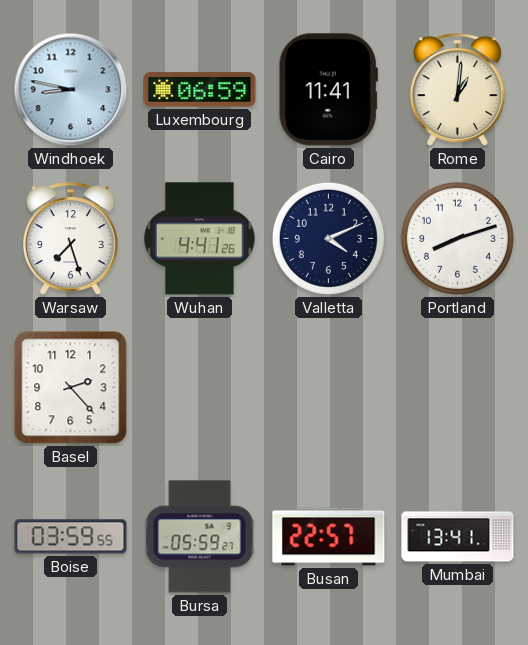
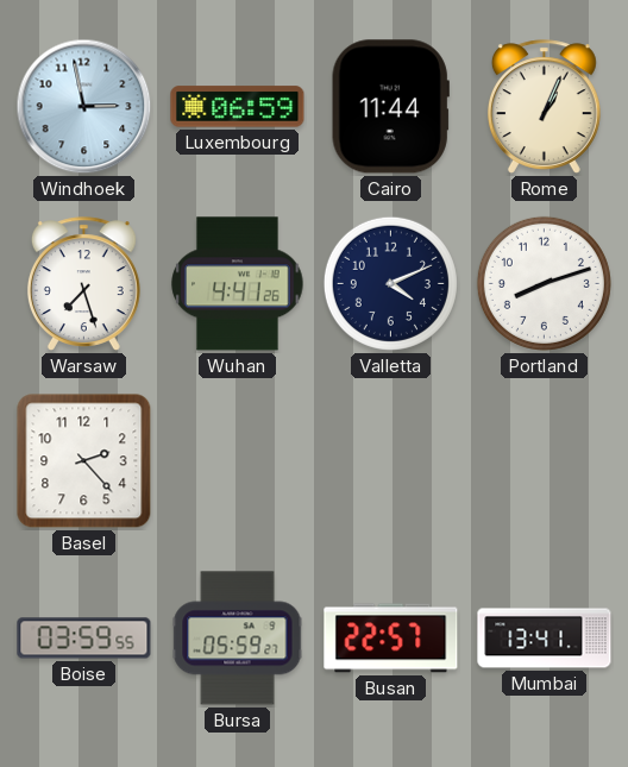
Windhoek: 8:47 -> 2:58 (84, 107)
Cairo: 11:41 -> 11:44 (390, 107)
Rome: 1:01 -> 1:04 (544, 107)
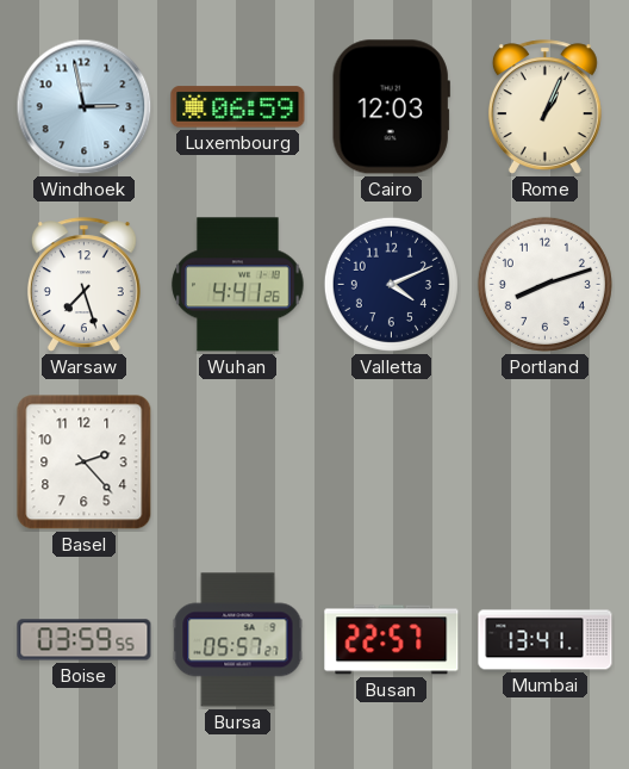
Cairo: 11:44 -> 12:03 (391, 107)
Bursa: 05:59 -> 05:57 (238, 640)
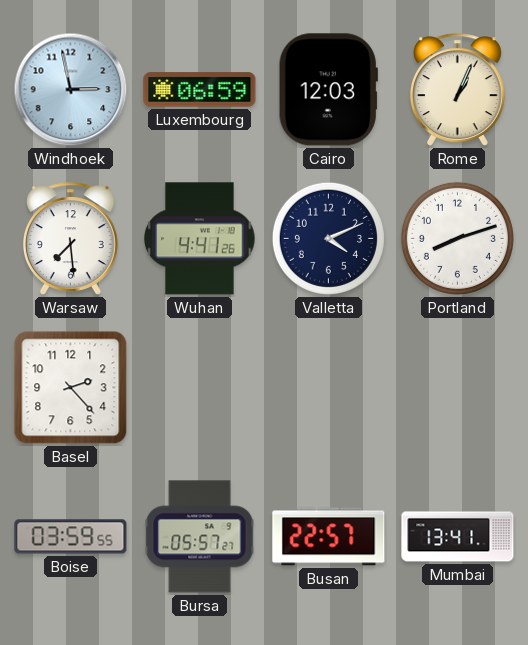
Warsaw: 7:27 -> 7:29 (70, 239)
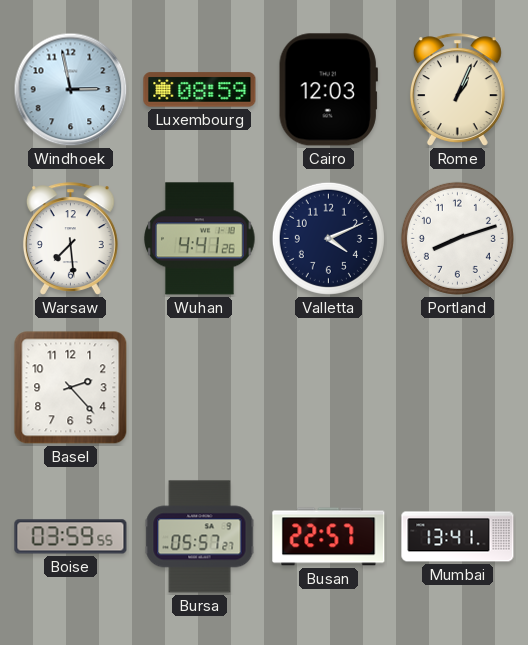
Luxembourg: 06:59 -> 08:59 (200, 90)
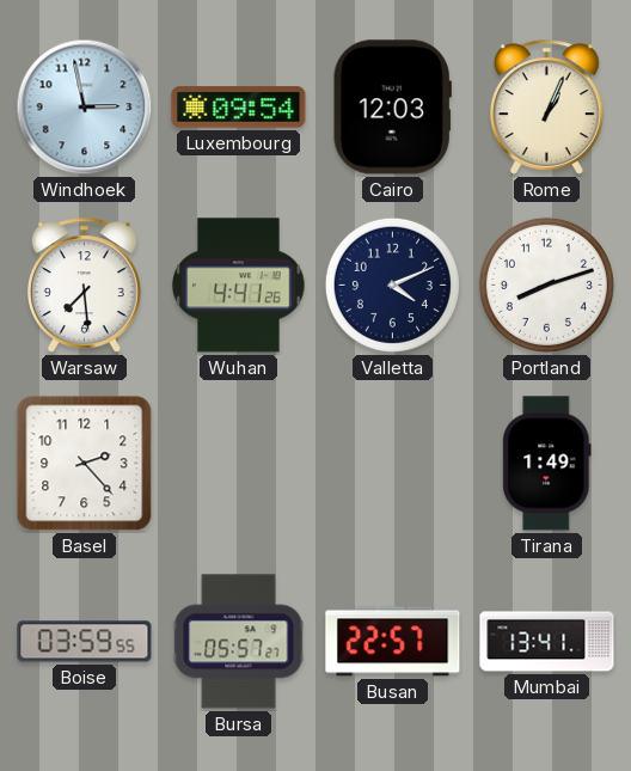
Luxembourg: 08:59 -> 09:54 (239, 108)
Tirana: none -> 1:49 (547, 464)
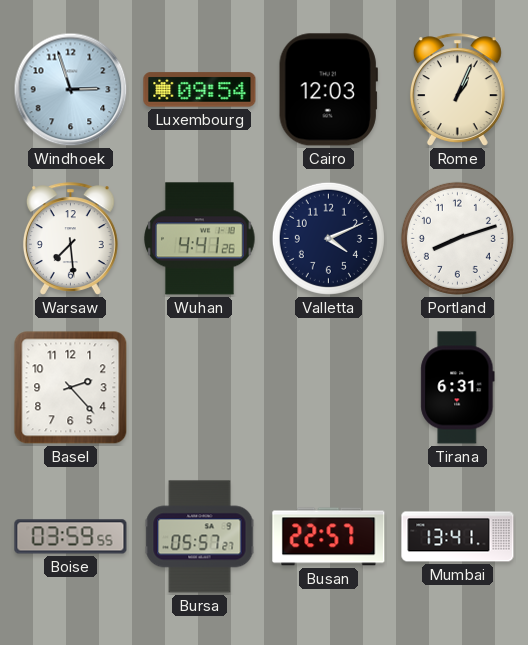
Windhoek: 2:58 -> 2:57 (71, 90)
Tirana: 1:49 -> 6:31 (458, 388)
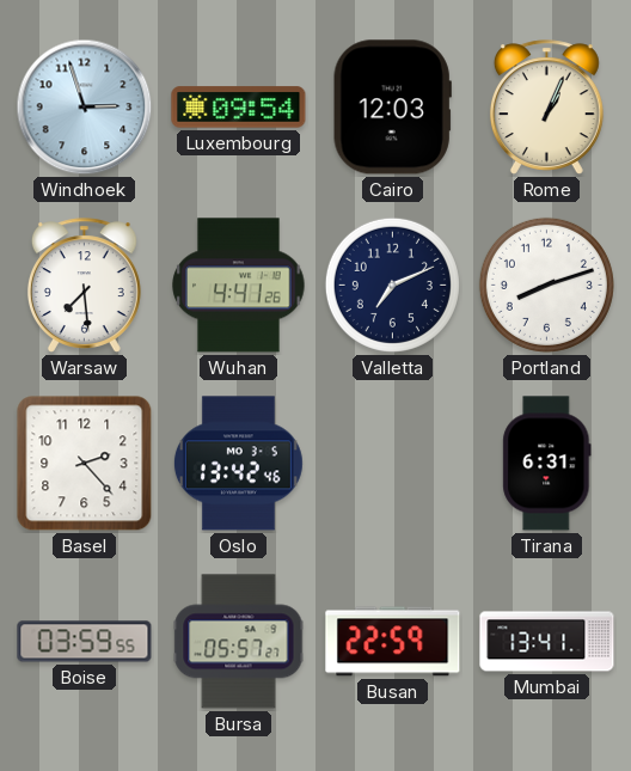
Valletta: 4:11 -> 7:11 (392, 284)
Oslo: none -> 13:42 (238, 464)
Busan: 22:57 -> 22:59 (393, 642)
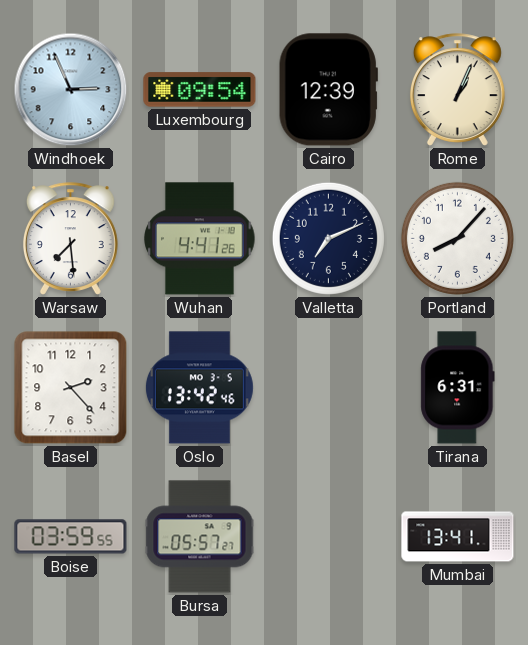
Windhoek: 2:57 -> 2:56 (71, 90)
Cairo: 12:03 -> 12:39 (328, 90)
Portland: 8:12 -> 8:07 (457, 238)
Busan: 22:59 -> none (393, 642)
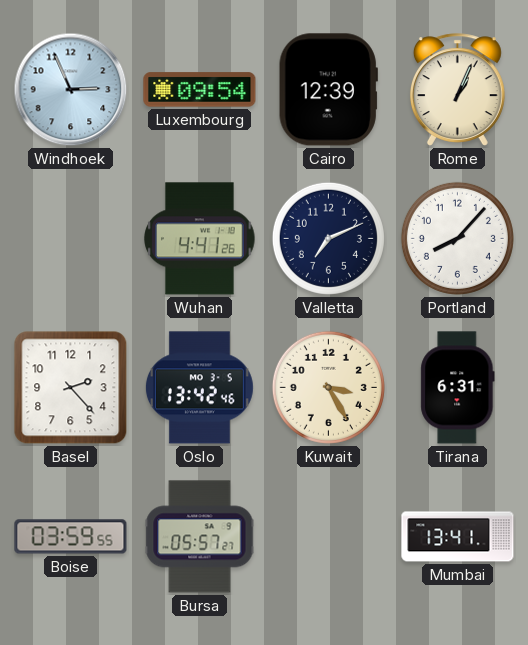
Warsaw: 7:29 -> none (70, 239)
Kuwait: none -> 3:25 (328, 387)
